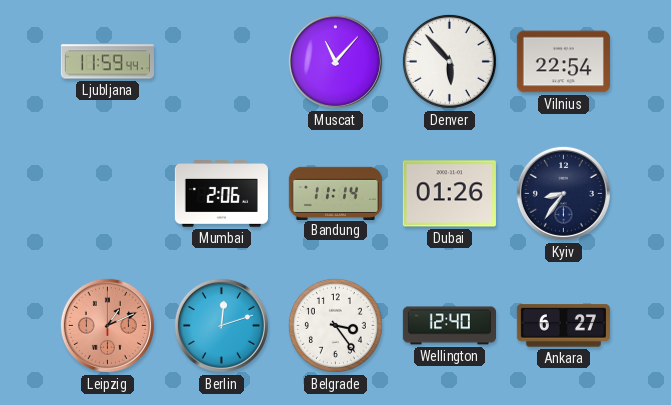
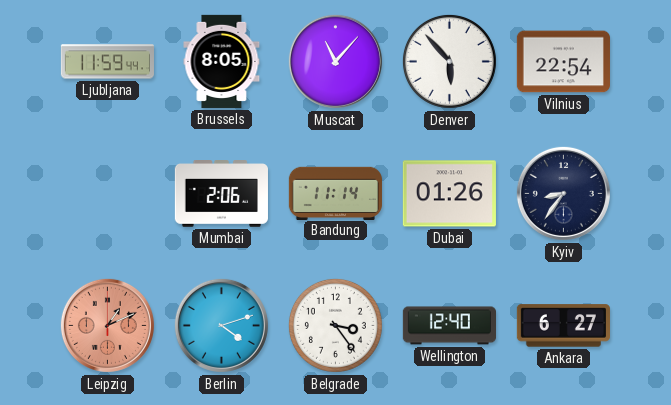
Brussels: none -> 8:05 (222, 61)
Berlin: 12:12 -> 4:12 (221, 325)
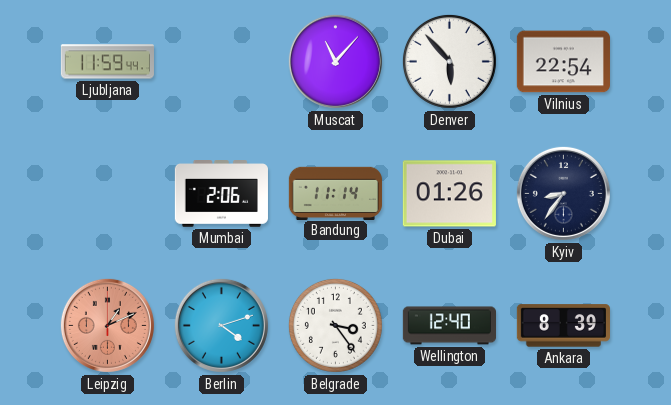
Brussels: 8:05 -> none (222, 61)
Ankara: 6:27 -> 8:39 (563, 326)
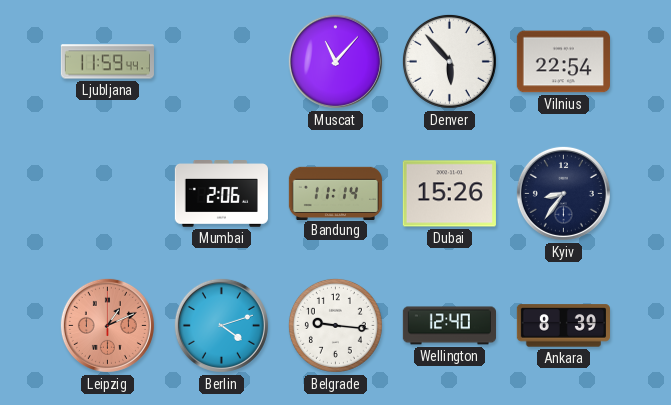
Dubai: 01:26 -> 15:26 (449, 194)
Belgrade: 3:24 -> 9:16 (335, 325)
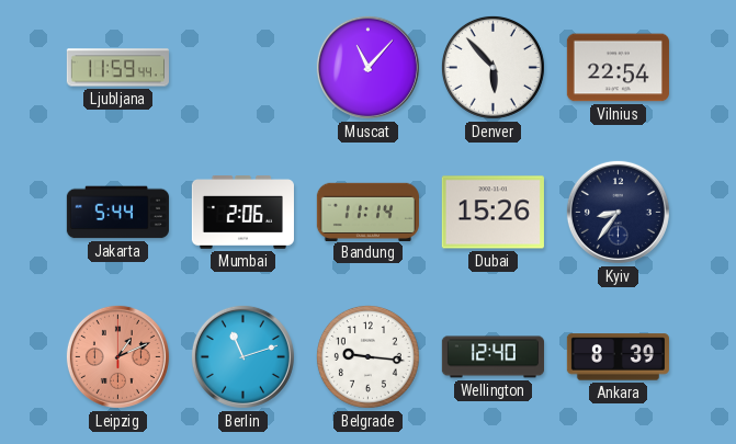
Jakarta: none -> 5:44 (117, 213)
Berlin: 4:12 -> 11:12 (242, 356)
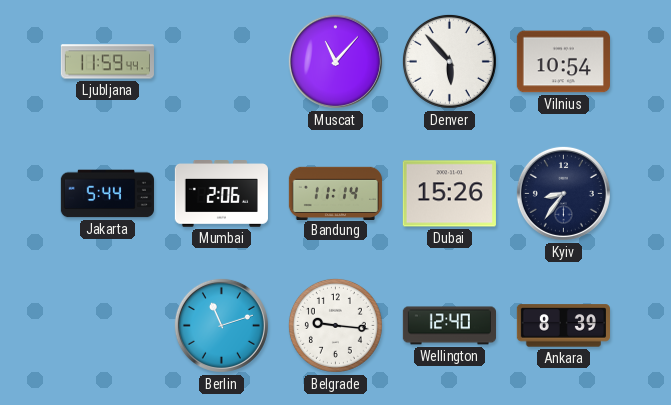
Vilnius: 22:54 -> 10:54 (563, 62)
Leipzig: 1:11 -> none (117, 356)
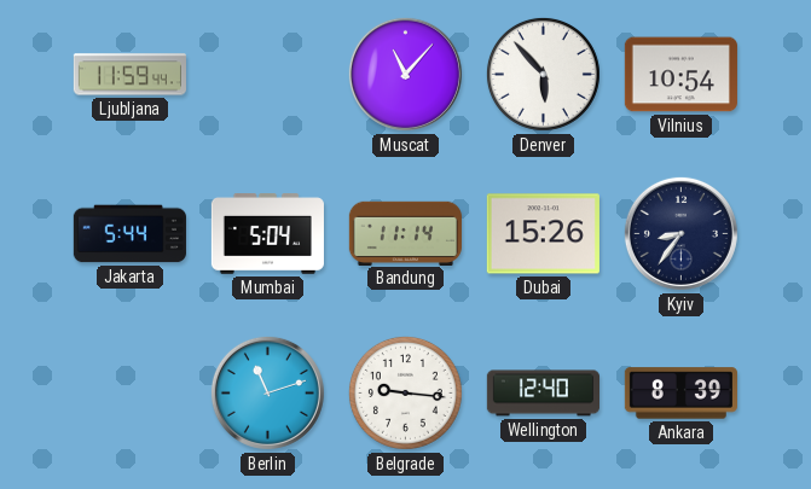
Mumbai: 2:06 -> 5:04 (267, 234)
